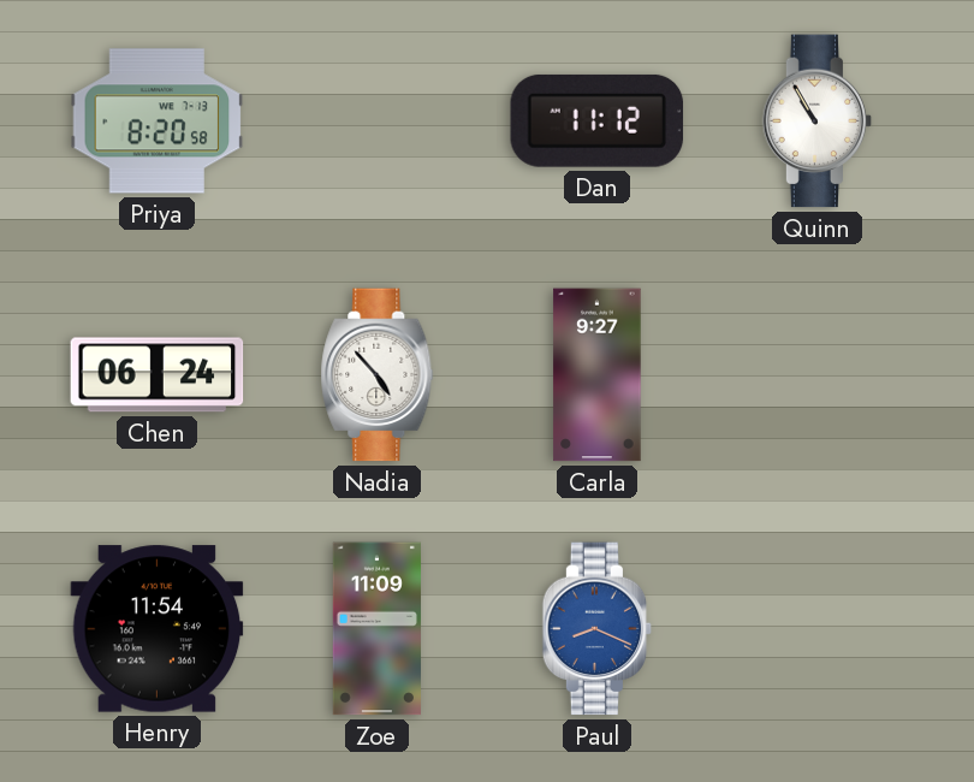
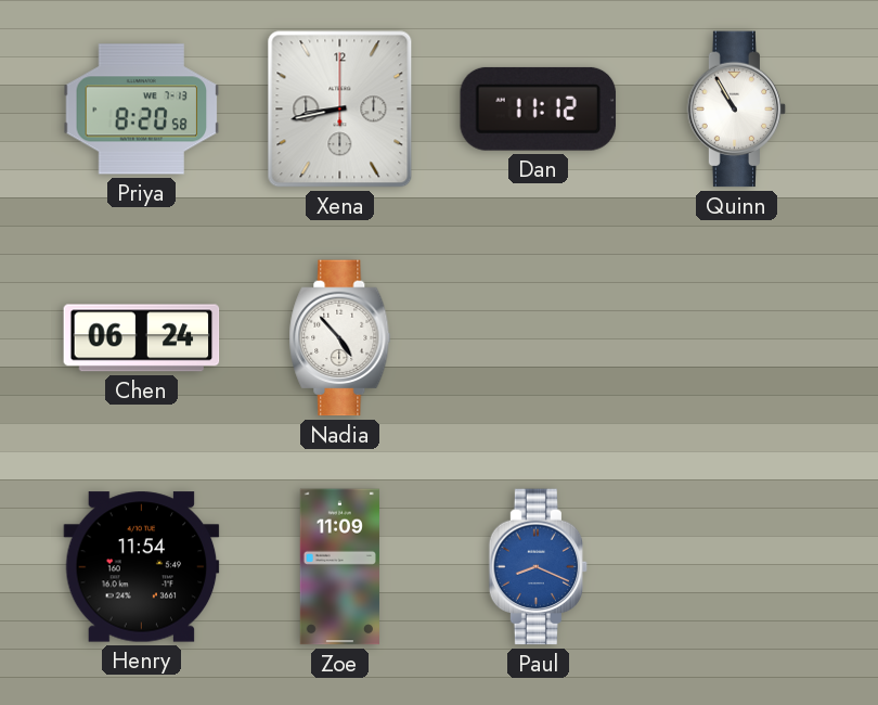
Xena: none -> 8:43 (340, 110)
Carla: 9:27 -> none (598, 375)
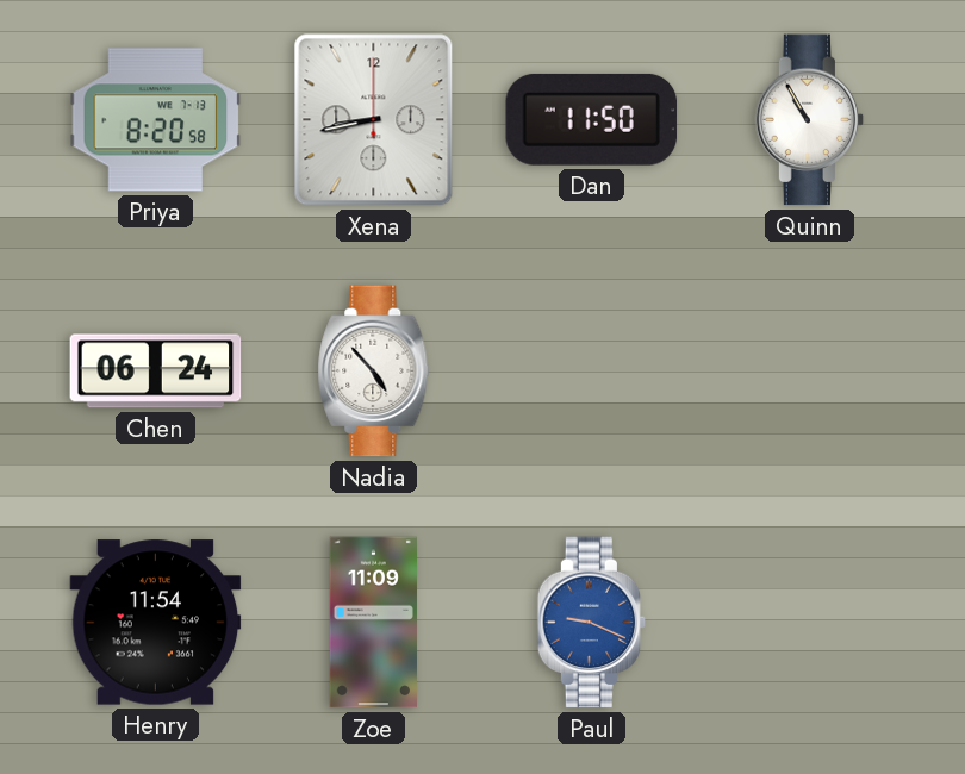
Dan: 11:12 -> 11:50 (592, 119)
Paul: 8:19 -> 9:19 (592, 623)
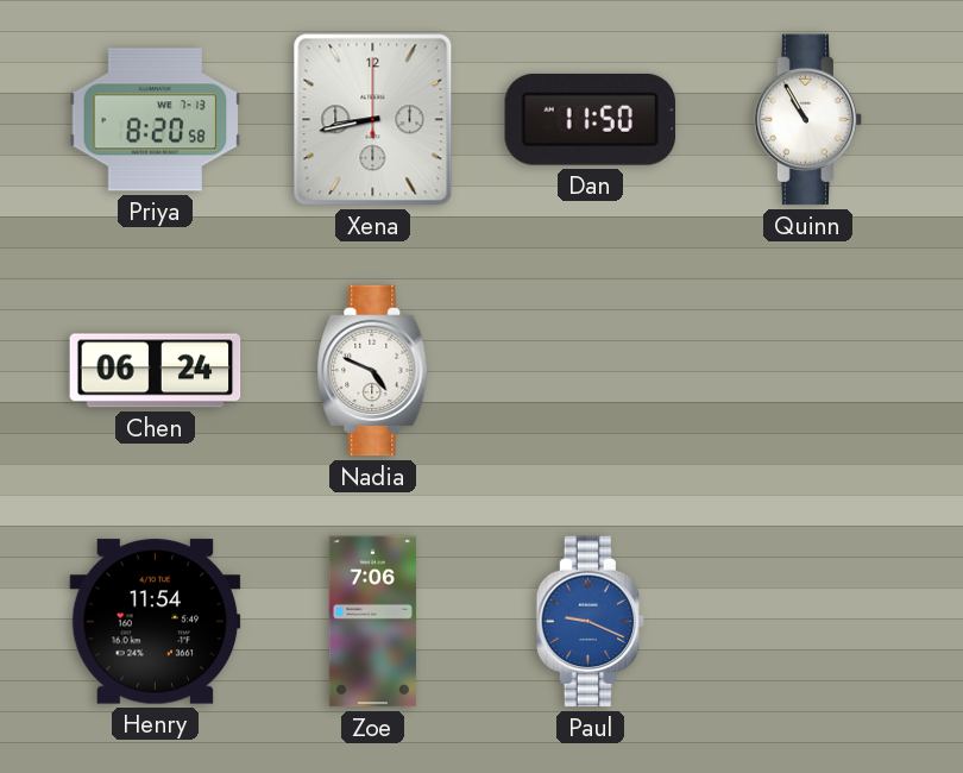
Nadia: 4:53 -> 4:49 (373, 371)
Zoe: 11:09 -> 7:06 (372, 622)
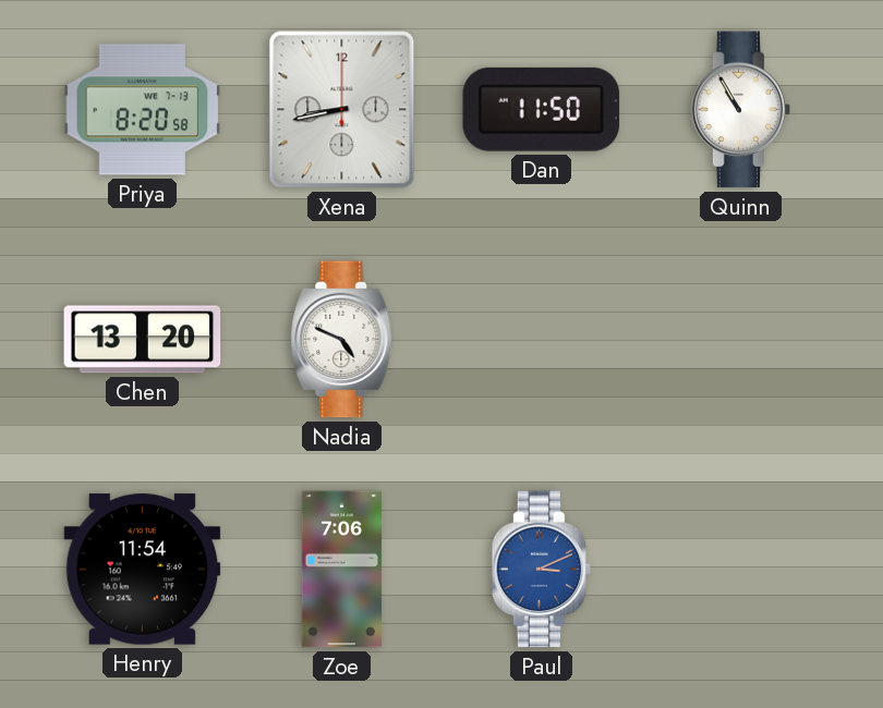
Chen: 06:24 -> 13:20 (143, 340)
Paul: 9:19 -> 3:11 (542, 570)
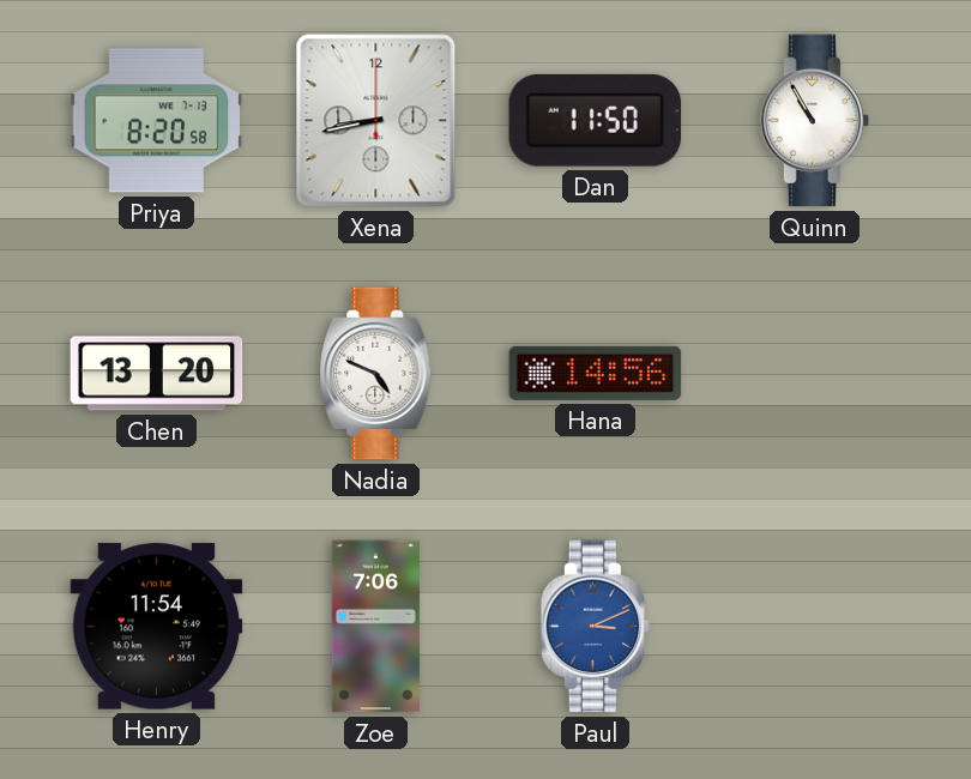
Hana: none -> 14:56 (596, 373)
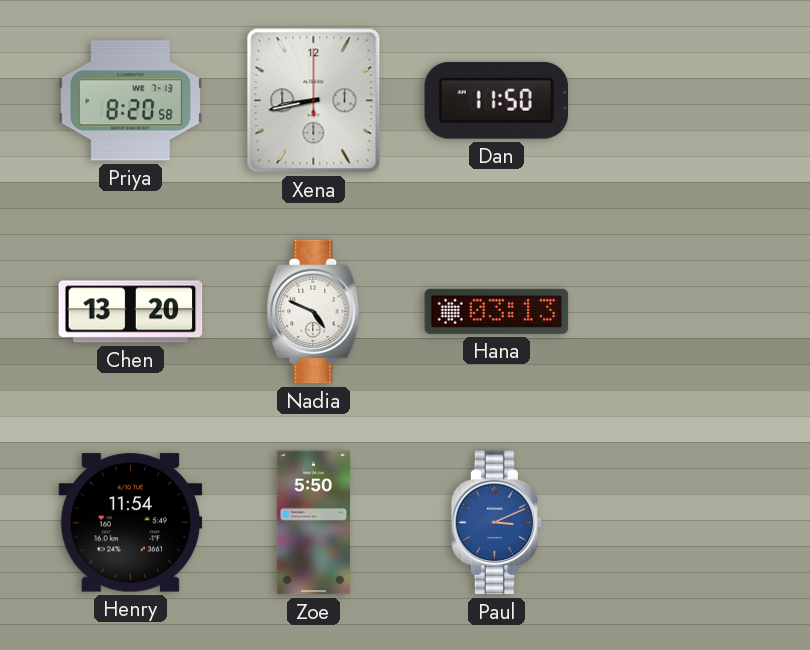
Quinn: 10:55 -> none (815, 121)
Hana: 14:56 -> 03:13 (497, 311)
Zoe: 7:06 -> 5:50 (313, 523)
